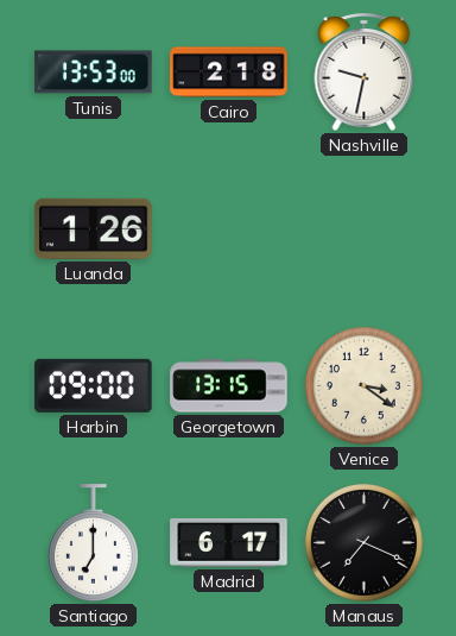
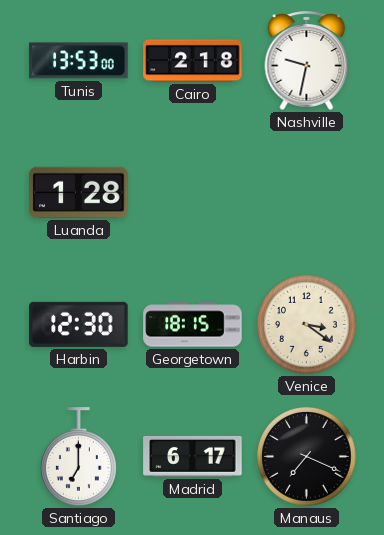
Luanda: 1:26 -> 1:28 (79, 192)
Harbin: 09:00 -> 12:30 (79, 324)
Georgetown: 13:15 -> 18:15 (193, 325)
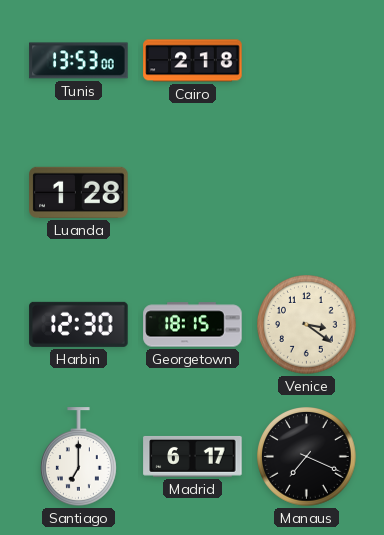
Nashville: 9:32 -> none (307, 60)
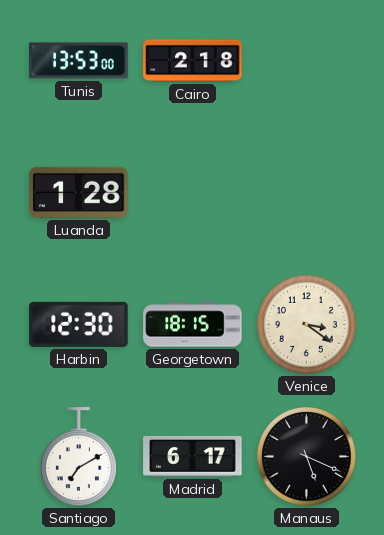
Santiago: 7:00 -> 7:10 (79, 457)
Manaus: 7:19 -> 5:19 (307, 457)
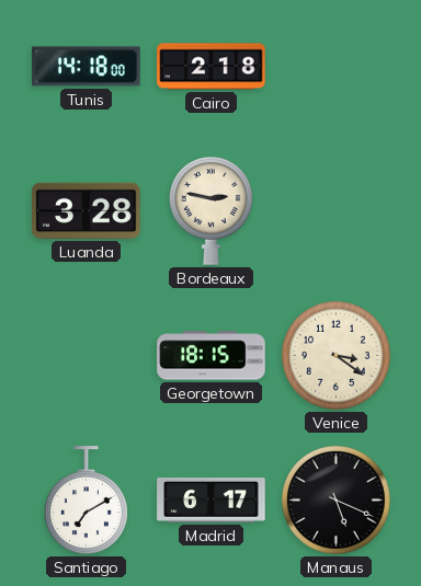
Tunis: 13:53 -> 14:18 (87, 67)
Luanda: 1:28 -> 3:28 (87, 210)
Bordeaux: none -> 2:47 (212, 210)
Harbin: 12:30 -> none (79, 324)
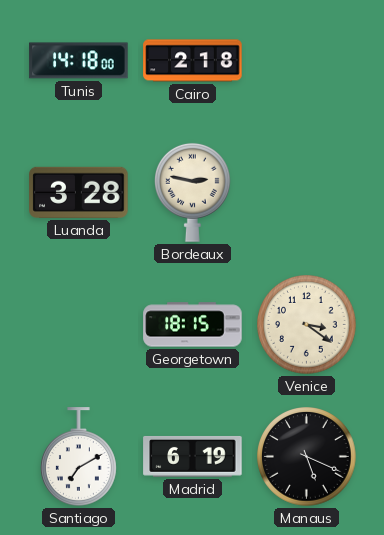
Madrid: 6:17 -> 6:19 (193, 457)
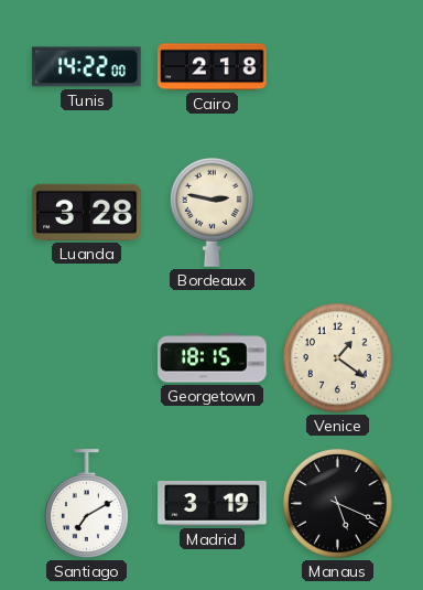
Tunis: 14:18 -> 14:22 (87, 67)
Venice: 3:21 -> 1:21 (338, 358)
Madrid: 6:19 -> 3:19 (213, 504)
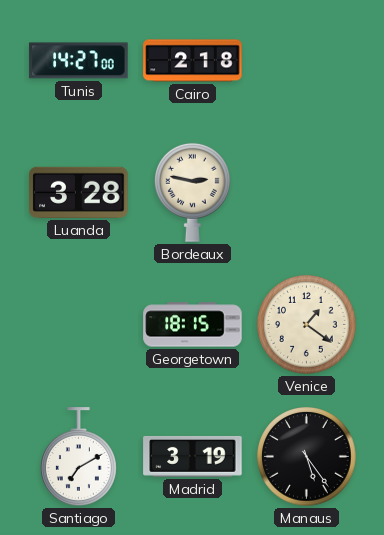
Tunis: 14:22 -> 14:27 (79, 61)
Manaus: 5:19 -> 5:24 (307, 457)
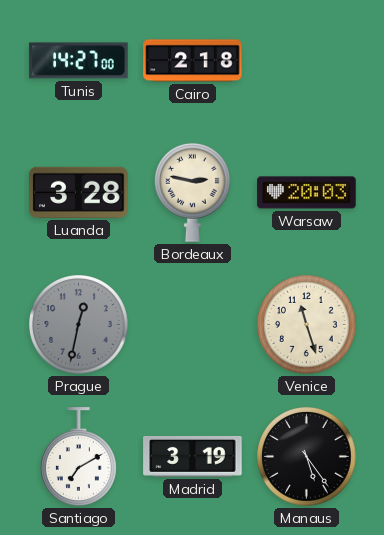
Warsaw: none -> 20:03 (307, 193)
Prague: none -> 12:32 (79, 325)
Georgetown: 18:15 -> none (193, 325)
Venice: 1:21 -> 11:27 (307, 325)
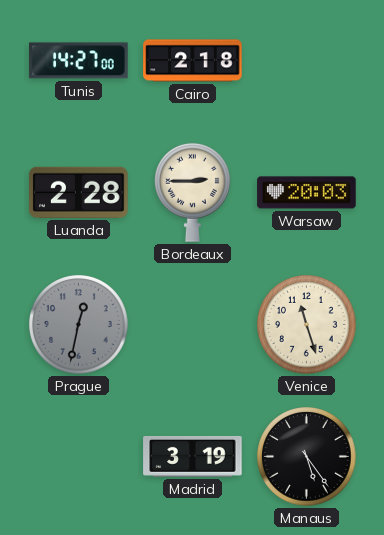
Luanda: 3:28 -> 2:28 (79, 192)
Bordeaux: 2:47 -> 2:45 (193, 192)
Santiago: 7:10 -> none (79, 457)
